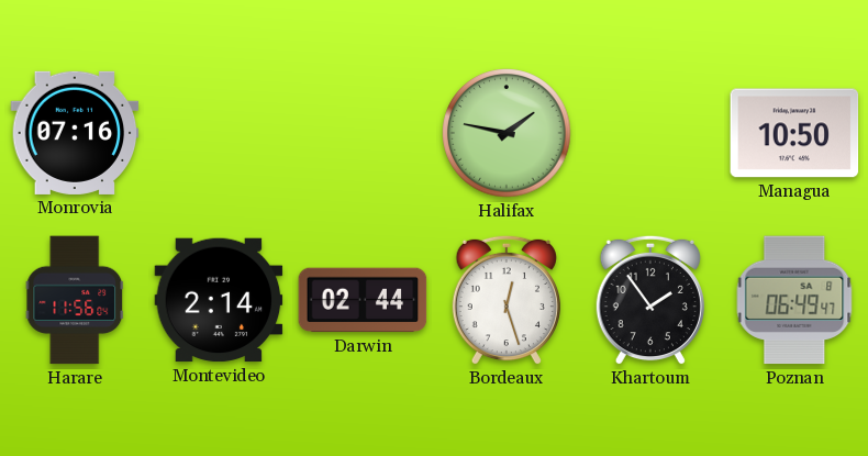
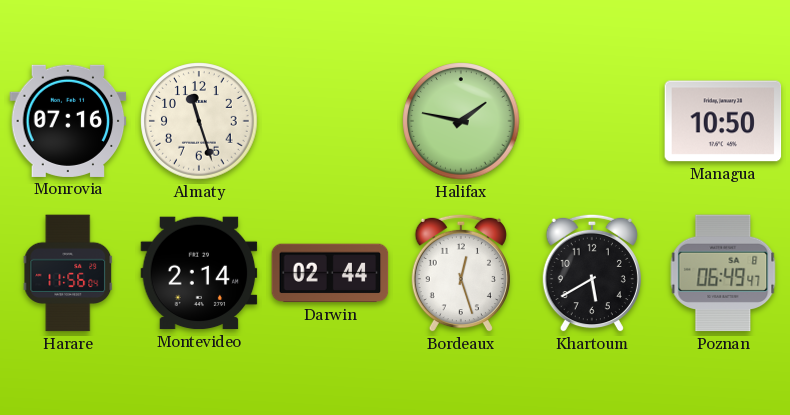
Almaty: none -> 11:27 (199, 121)
Khartoum: 1:54 -> 5:40 (592, 273)
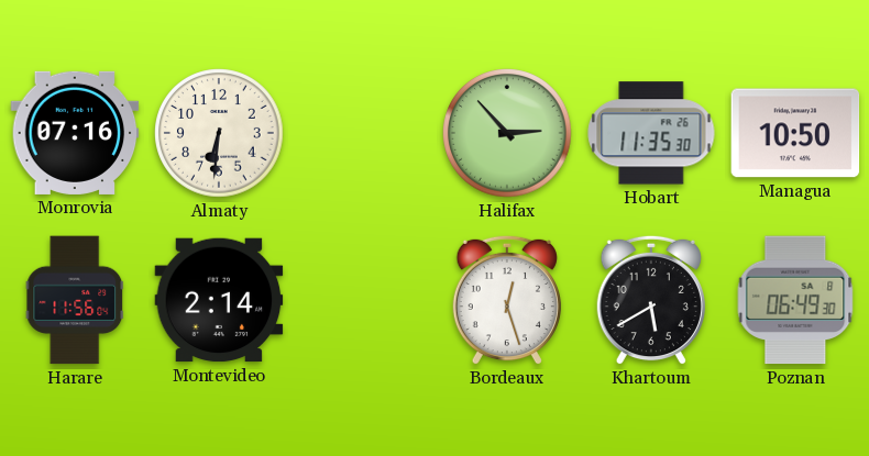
Almaty: 11:27 -> 6:31 (219, 133)
Halifax: 1:47 -> 2:53 (507, 133)
Hobart: none -> 11:35 (651, 133)
Darwin: 02:44 -> none (330, 273)
Poznan: 06:49:47 -> 06:49:30 (795, 300)
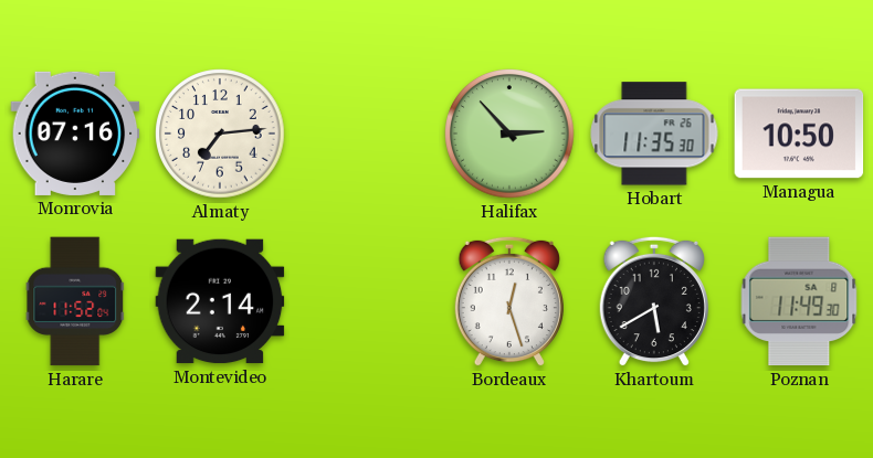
Almaty: 6:31 -> 7:14 (220, 134)
Harare: 11:56 -> 11:52 (75, 301)
Poznan: 06:49 -> 11:49 (799, 301)
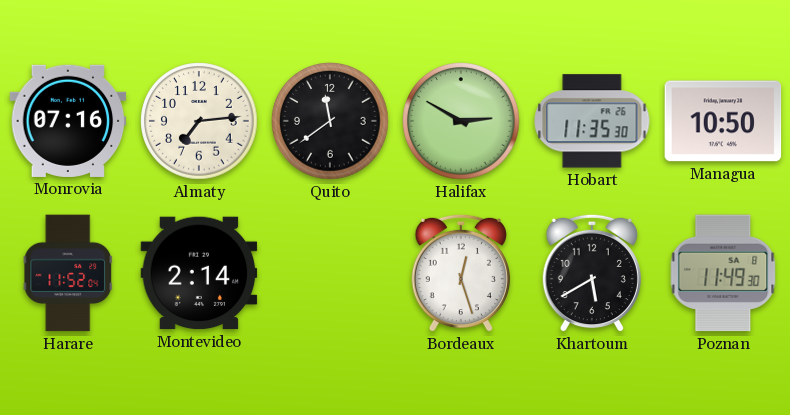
Quito: none -> 11:39 (330, 121)
Halifax: 2:53 -> 2:50 (461, 121)
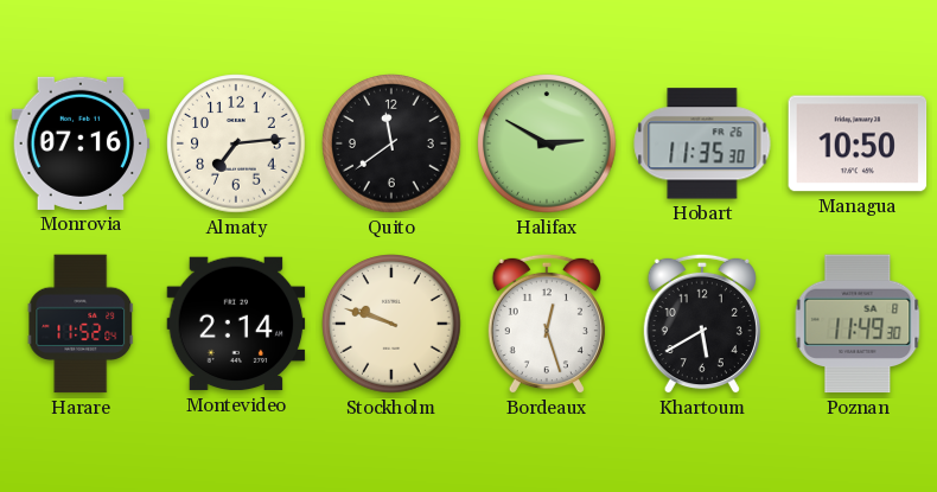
Stockholm: none -> 9:48 (391, 324)
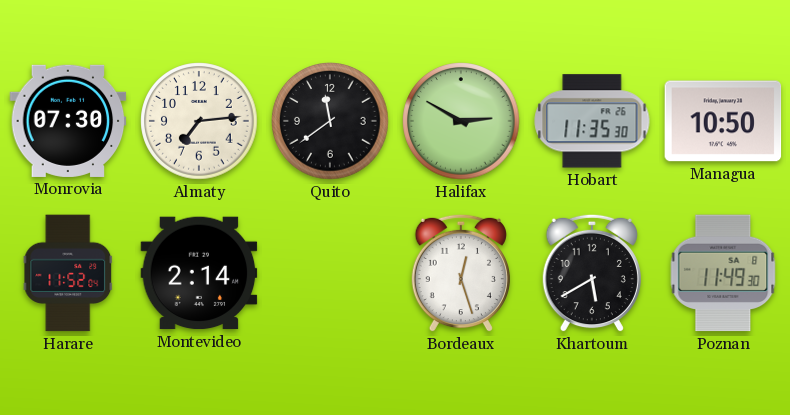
Monrovia: 07:16 -> 07:30 (68, 121)
Stockholm: 9:48 -> none (391, 324)
